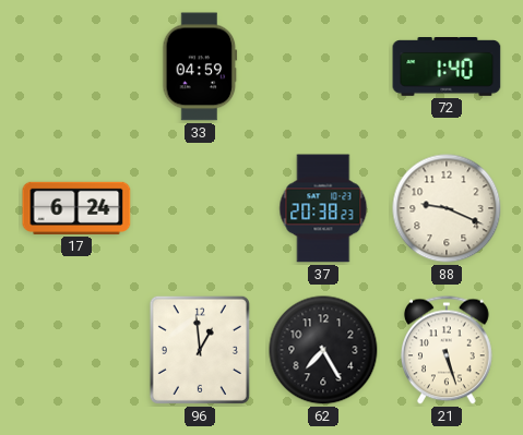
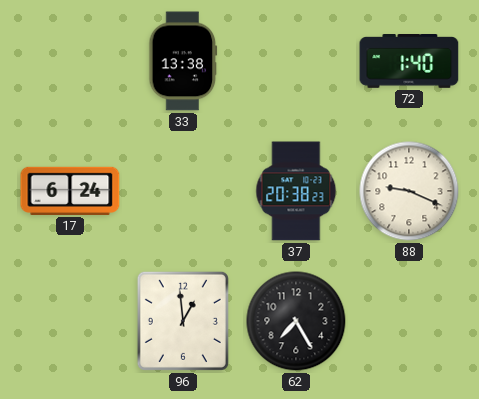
33: 04:59 -> 13:38 (183, 61)
21: 5:27 -> none (447, 350)
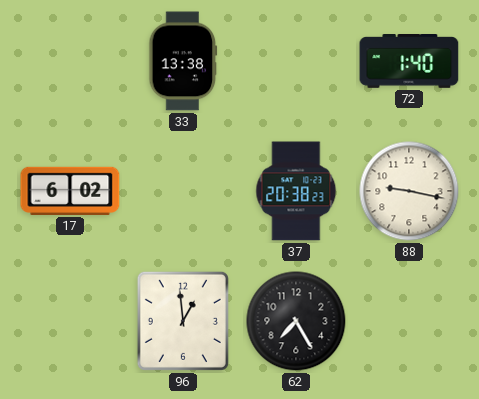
17: 6:24 -> 6:02 (70, 191)
88: 9:19 -> 9:17 (409, 191)
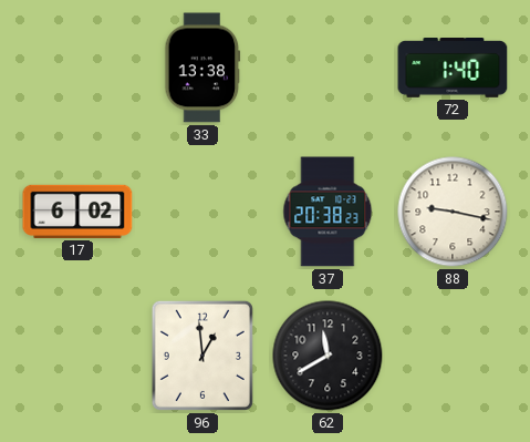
62: 7:25 -> 11:40 (328, 356)
